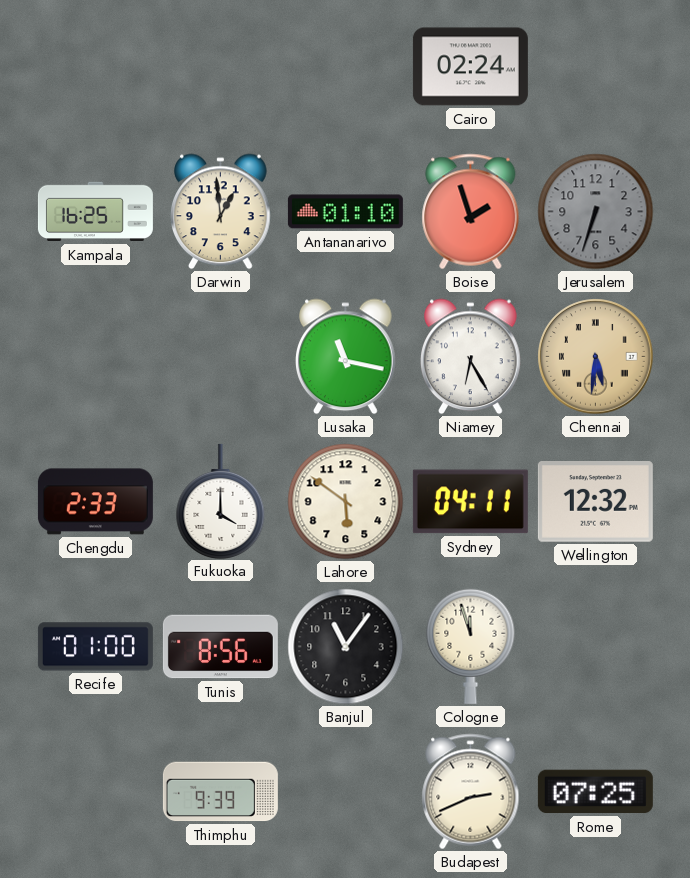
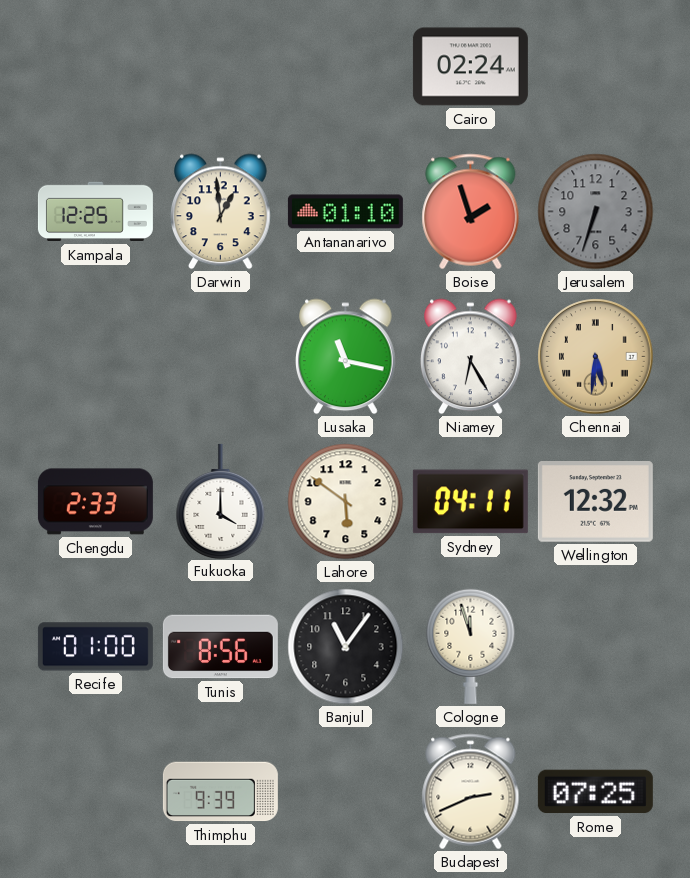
Kampala: 16:25 -> 12:25 (95, 212)
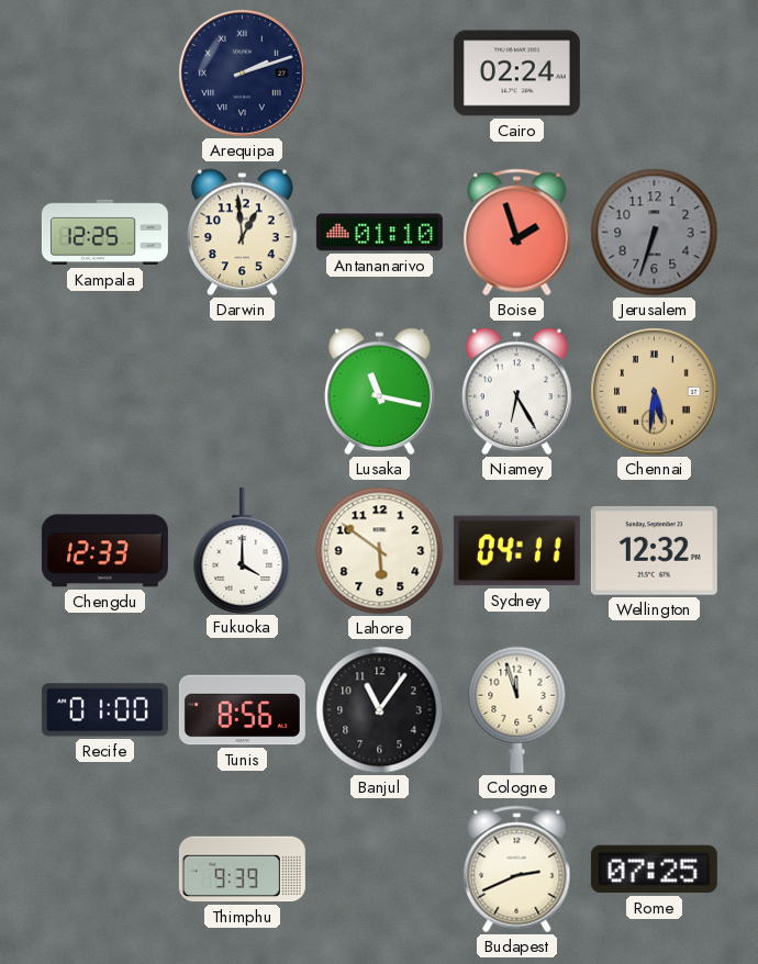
Arequipa: none -> 2:12 (243, 74)
Chengdu: 2:33 -> 12:33 (104, 551)
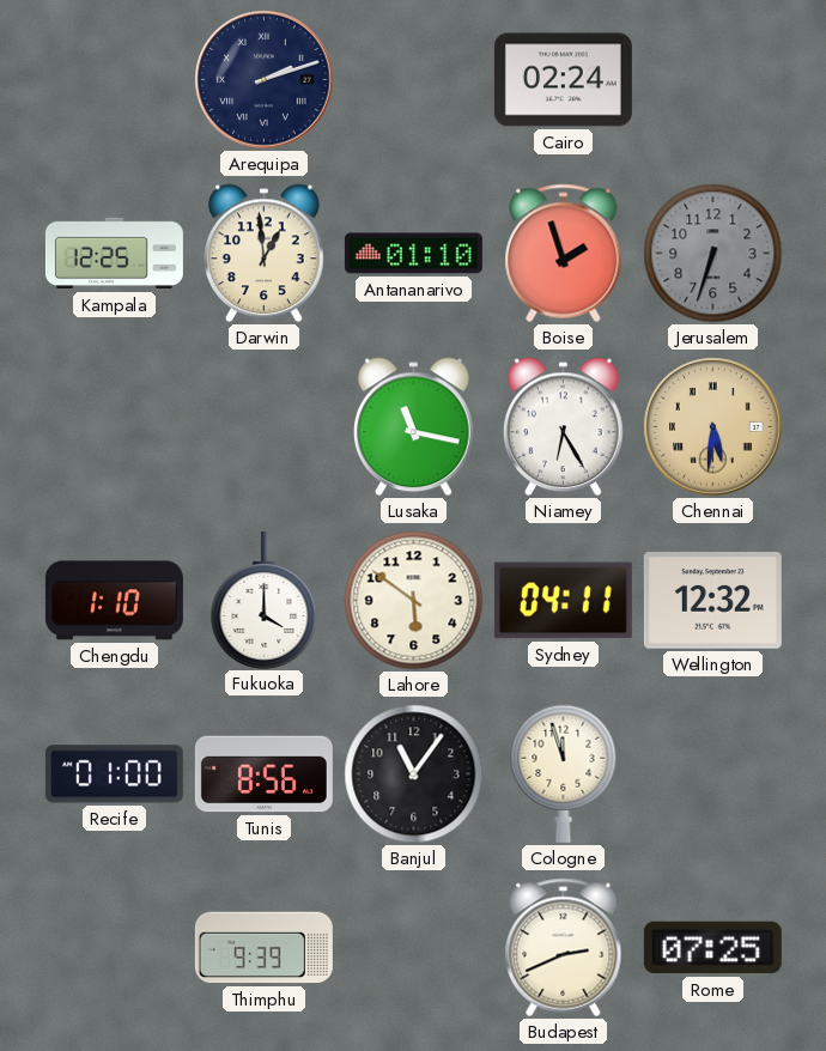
Chengdu: 12:33 -> 1:10 (114, 601)
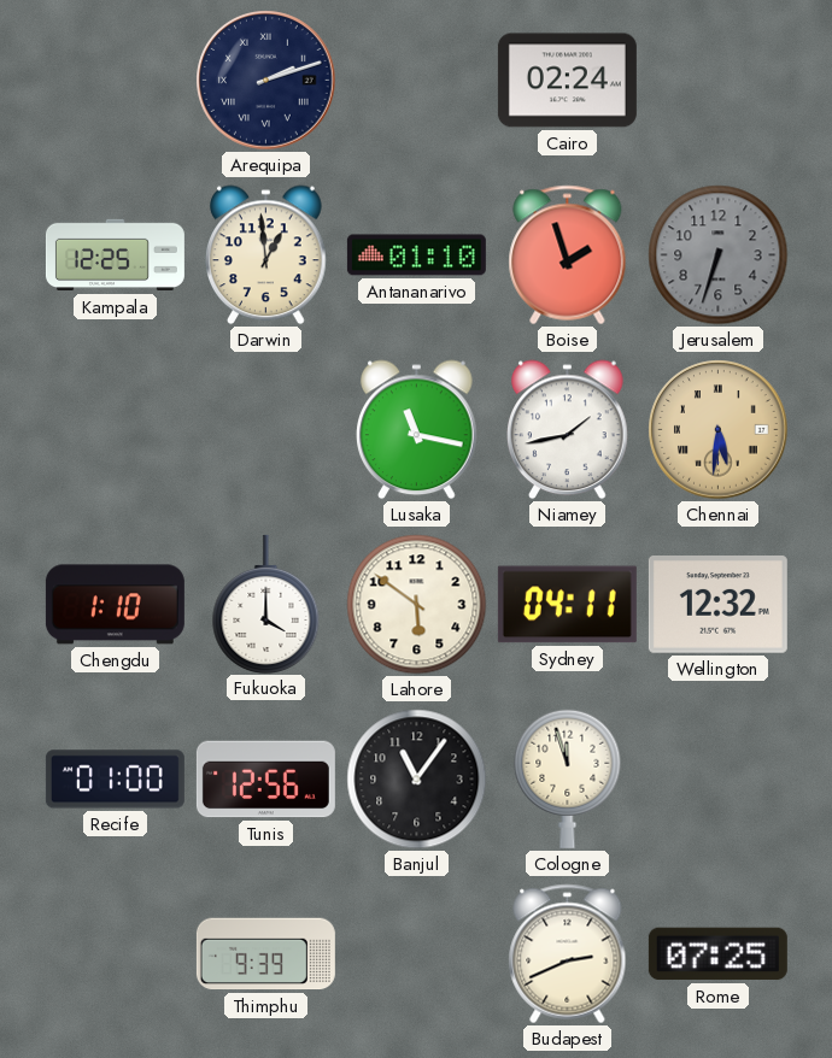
Niamey: 6:25 -> 1:43 (568, 430)
Tunis: 8:56 -> 12:56 (265, 780)
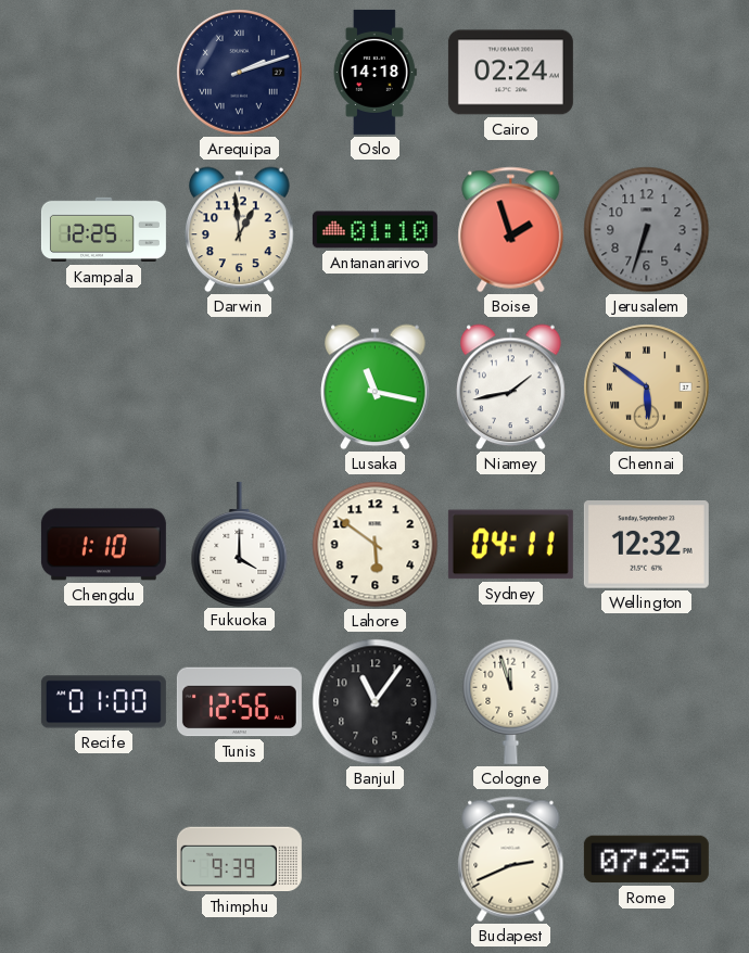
Oslo: none -> 14:18 (374, 72)
Chennai: 5:31 -> 5:51 (647, 387)
